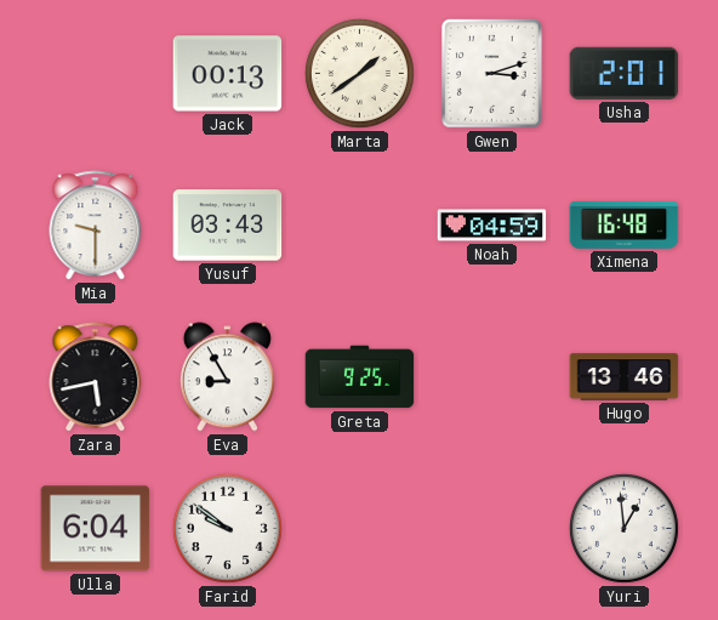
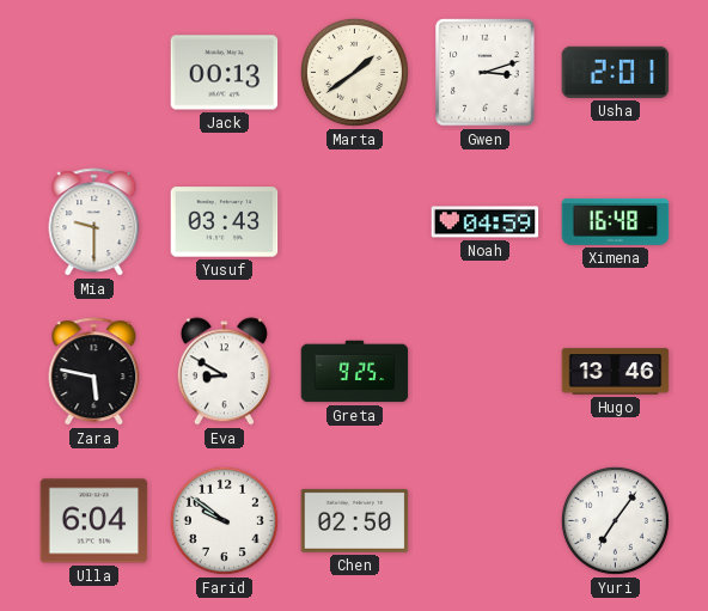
Zara: 5:43 -> 5:47 (94, 372)
Eva: 8:55 -> 8:50 (224, 372)
Chen: none -> 02:50 (355, 520)
Yuri: 12:59 -> 7:06 (615, 520)
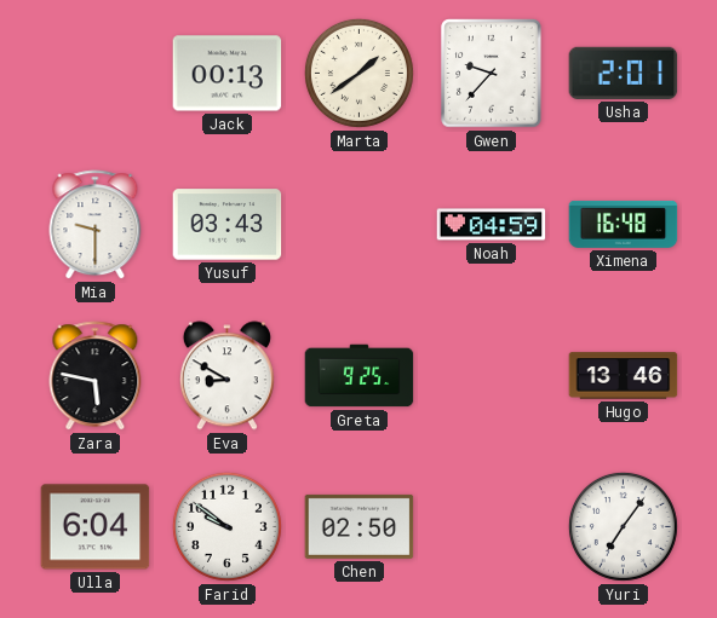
Gwen: 3:12 -> 9:37 (492, 74)
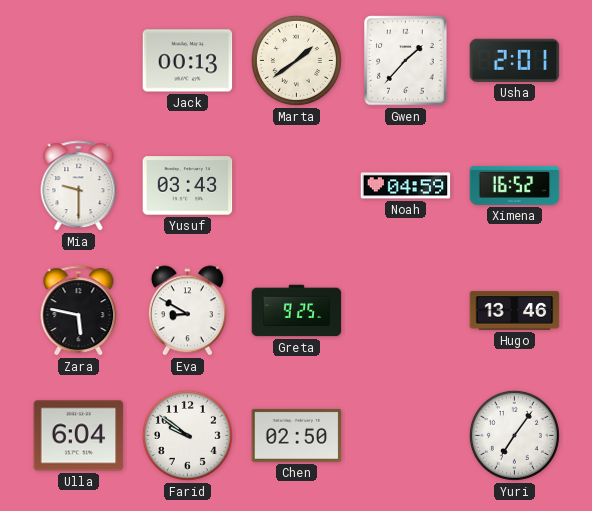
Gwen: 9:37 -> 1:37 (406, 61)
Ximena: 16:48 -> 16:52 (515, 185)
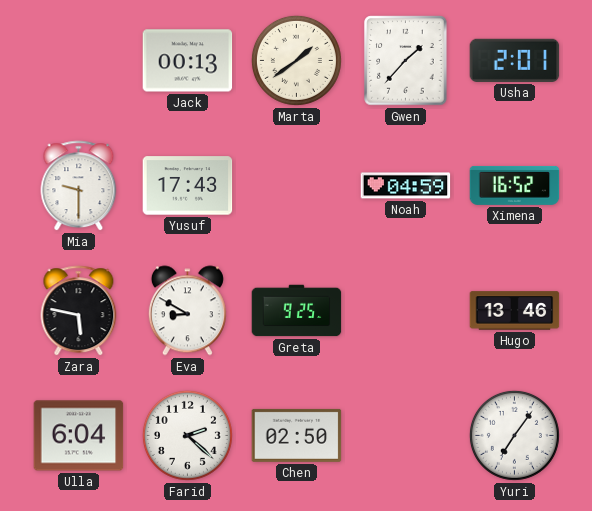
Yusuf: 03:43 -> 17:43 (188, 186)
Farid: 9:51 -> 2:22 (187, 435)
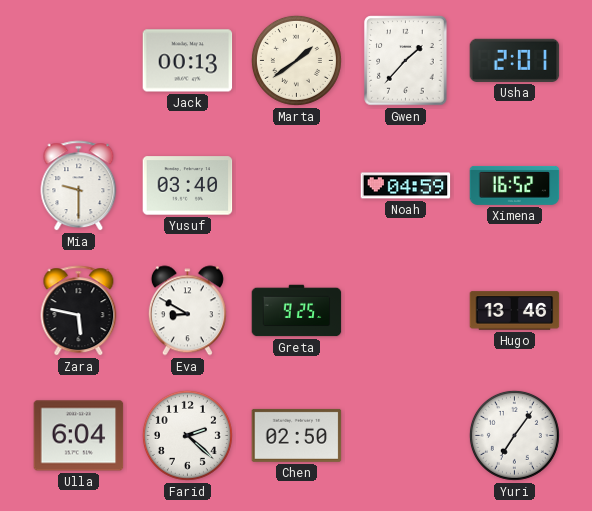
Yusuf: 17:43 -> 03:40 (188, 186)
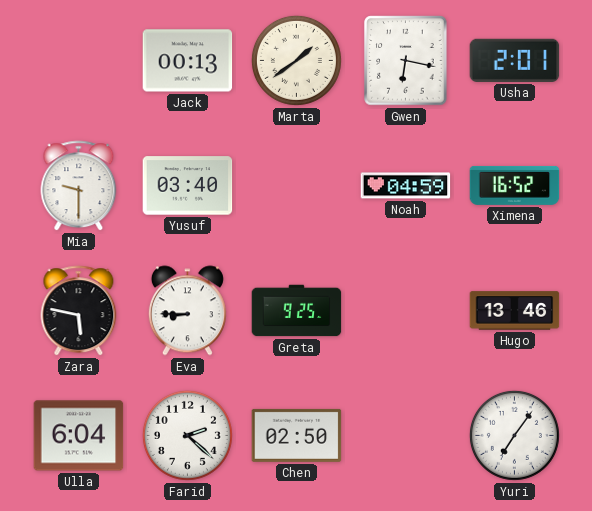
Gwen: 1:37 -> 6:17 (406, 61)
Eva: 8:50 -> 8:45 (187, 311)
